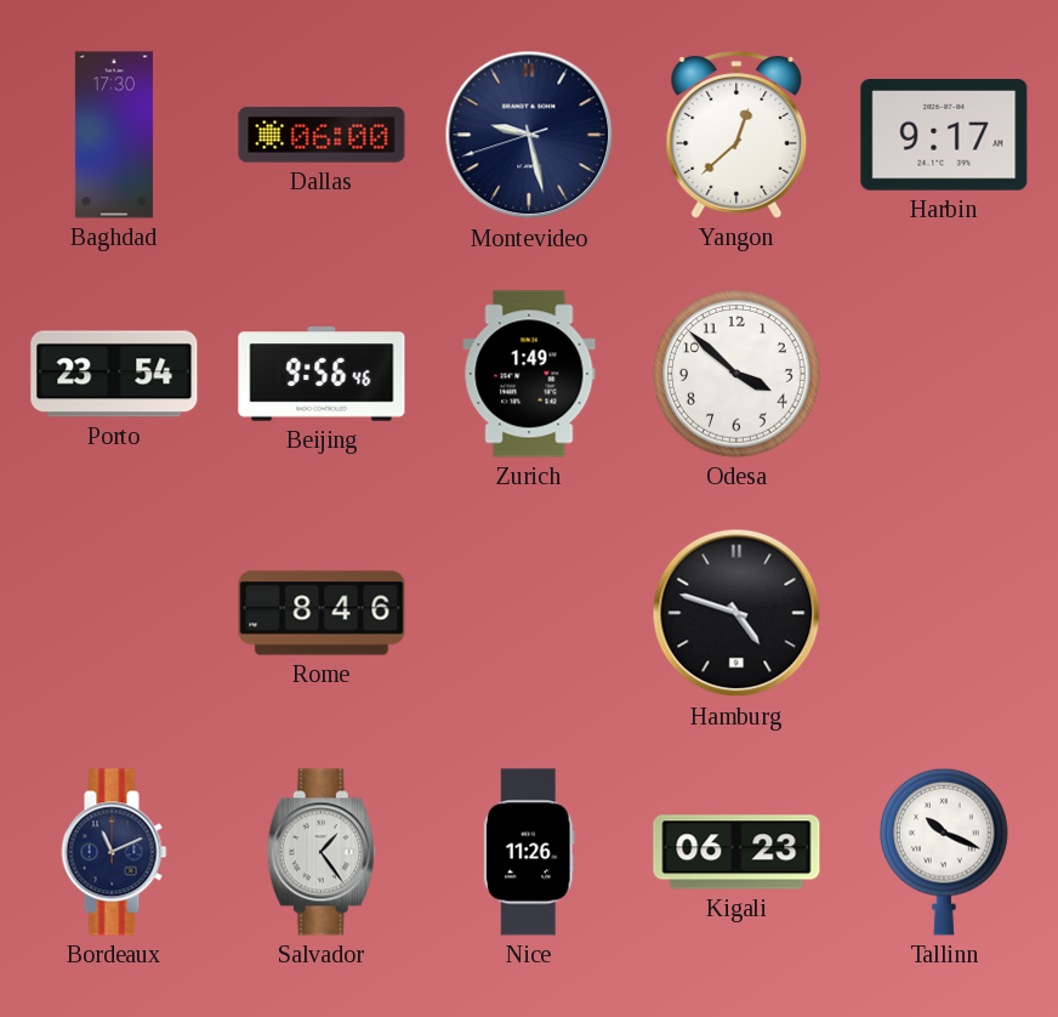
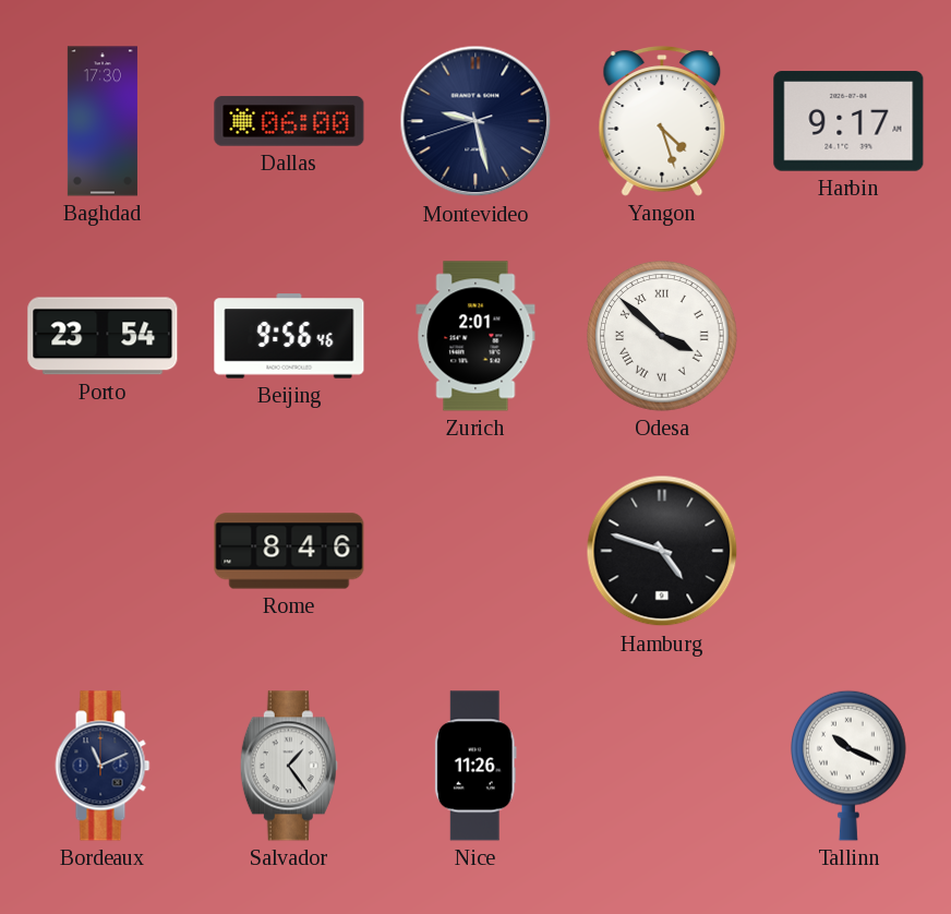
Yangon: 12:38 -> 4:27 (662, 121)
Zurich: 1:49 -> 2:01 (475, 336)
Odesa numerals: Arabic -> Roman (662, 336)
Kigali: 06:23 -> none (736, 852)
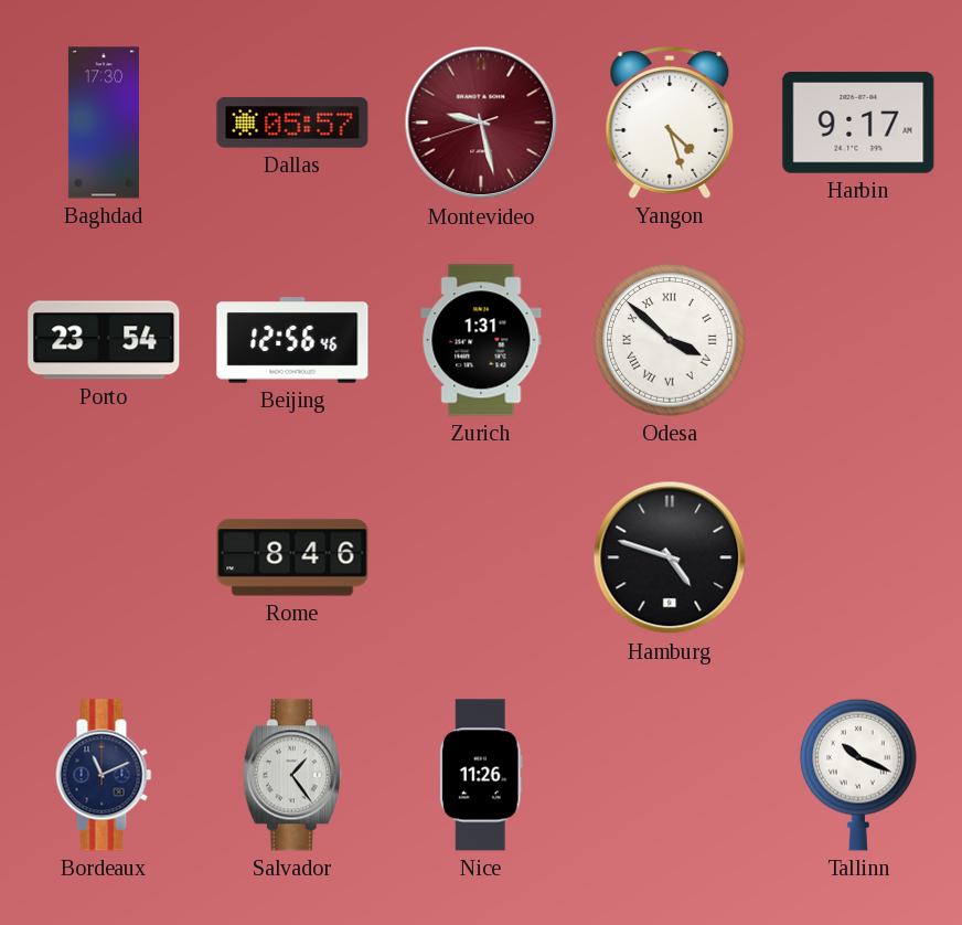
Dallas: 06:00 -> 05:57 (292, 123)
Montevideo dial: navy -> burgundy (481, 123)
Beijing: 9:56 -> 12:56 (292, 340)
Zurich: 2:01 -> 1:31 (481, 340)
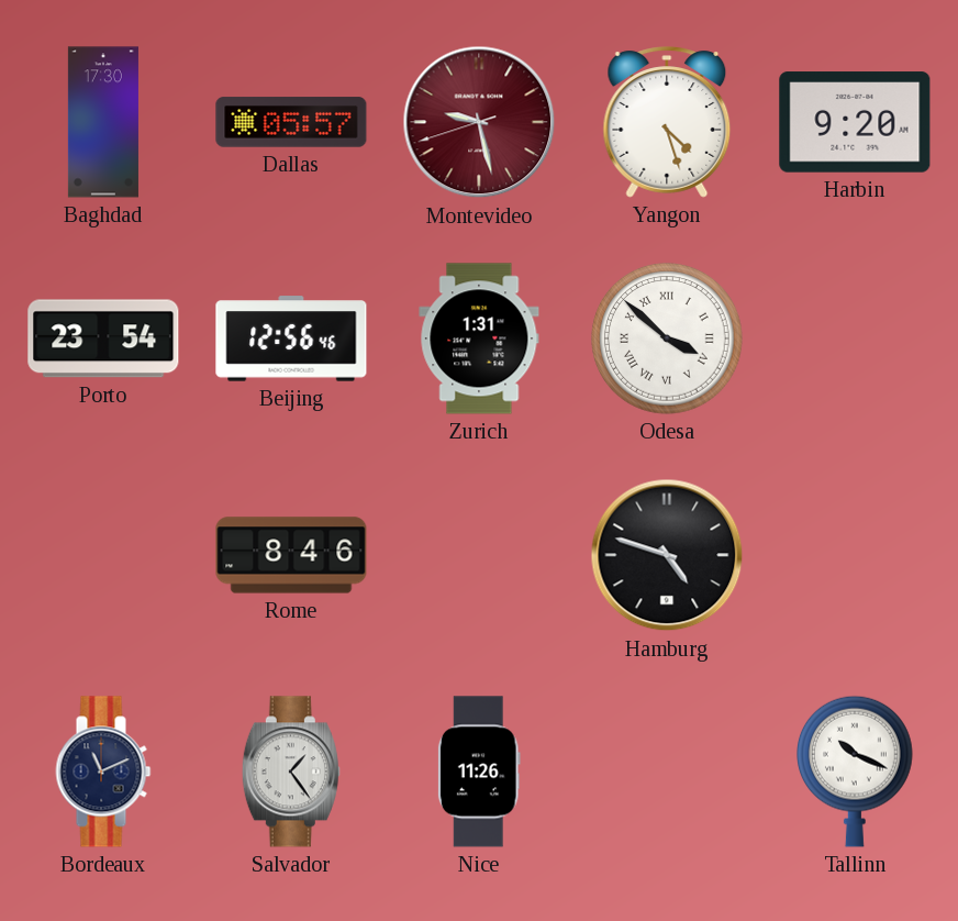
Harbin: 9:17 -> 9:20 (855, 122)
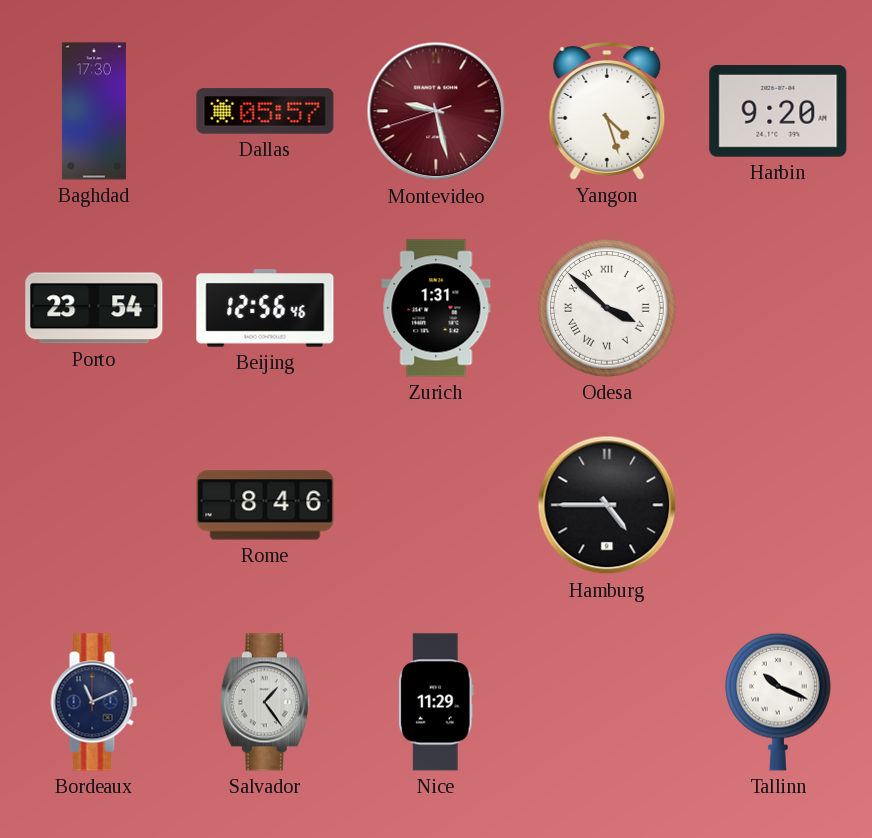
Hamburg: 4:48 -> 4:45 (607, 505)
Nice: 11:26 -> 11:29 (436, 702)
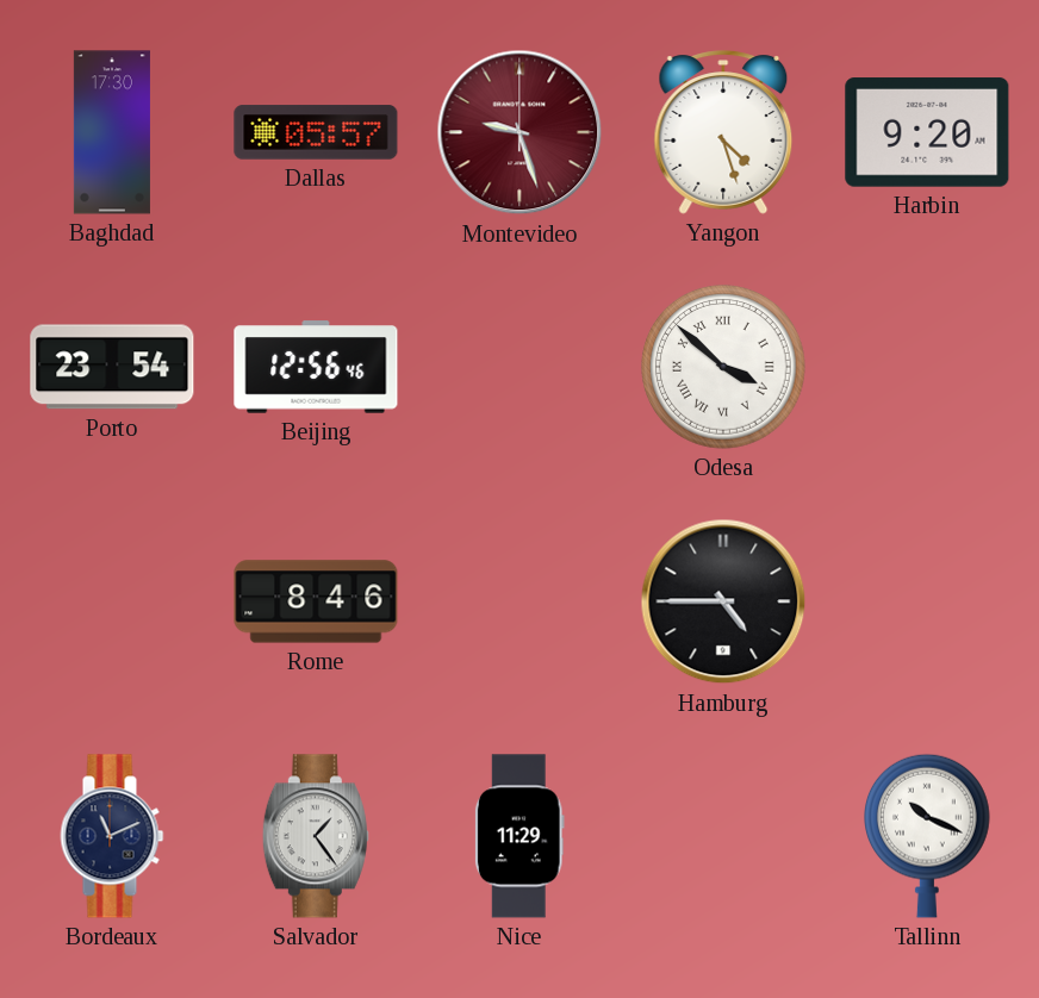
Montevideo: 9:27:42 -> 9:27:00 (519, 132)
Zurich: 1:31 -> none (436, 308)
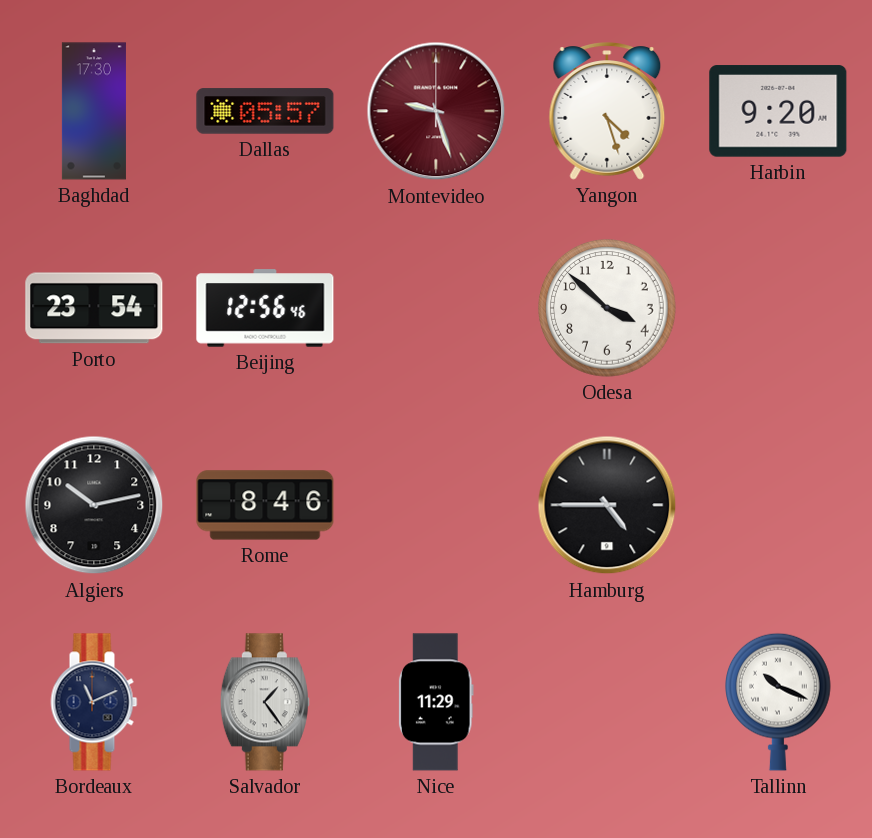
Odesa numerals: Roman -> Arabic (607, 308)
Algiers: none -> 10:13 (94, 505)
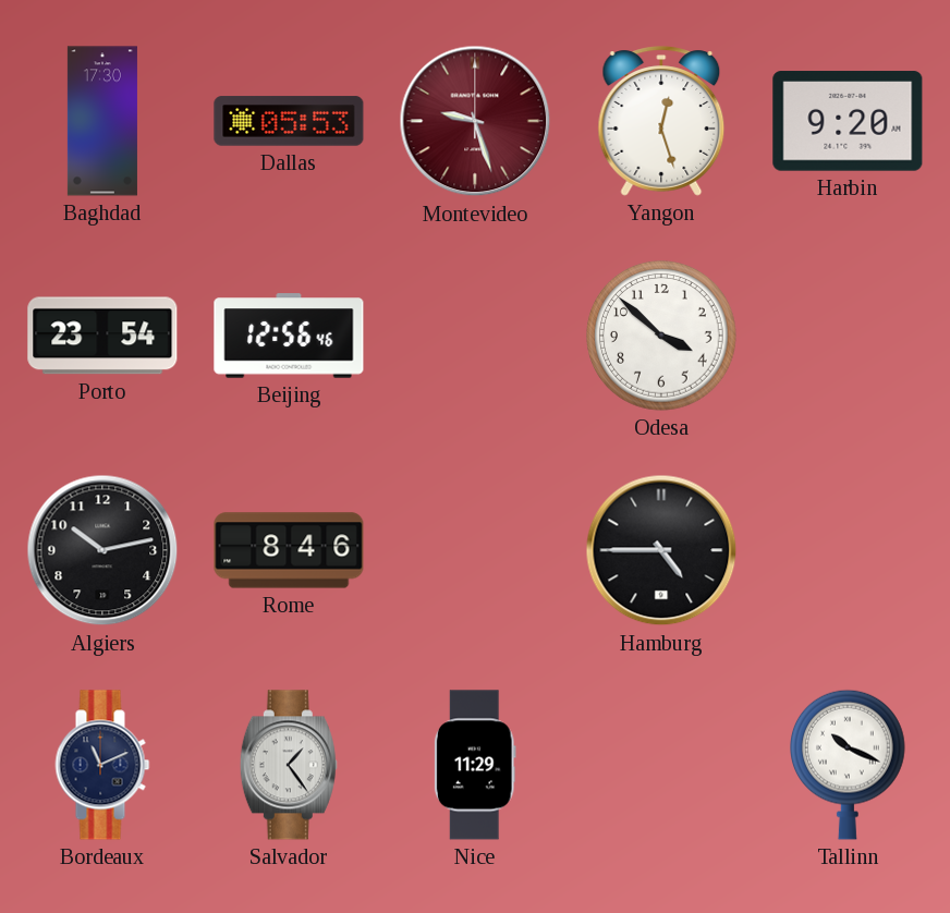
Dallas: 05:57 -> 05:53 (289, 121)
Yangon: 4:27 -> 12:27 (661, 121)
